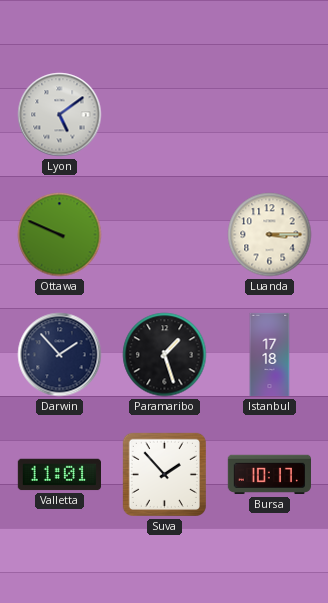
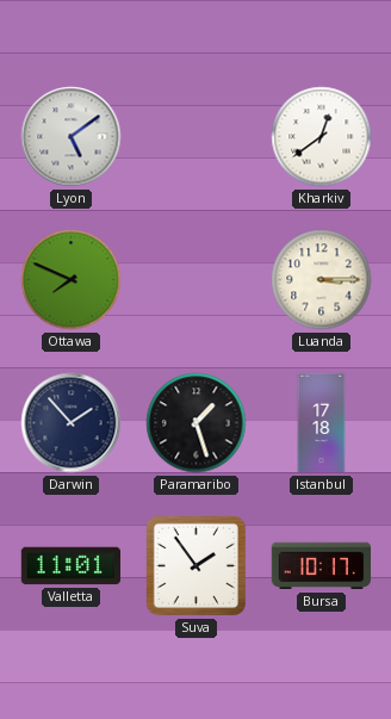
Kharkiv: none -> 12:39 (322, 137)
Ottawa: 9:49 -> 7:49 (72, 280)
Suva: 1:53 -> 1:54 (195, 565)
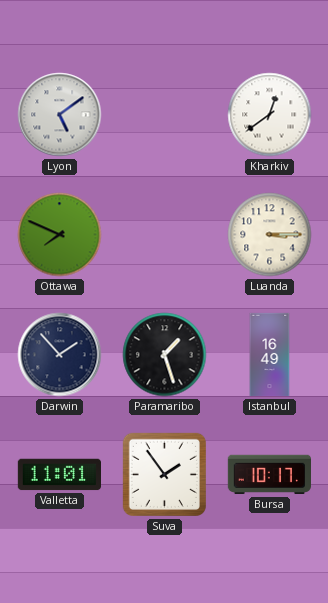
Istanbul: 17:18 -> 16:49 (270, 355)
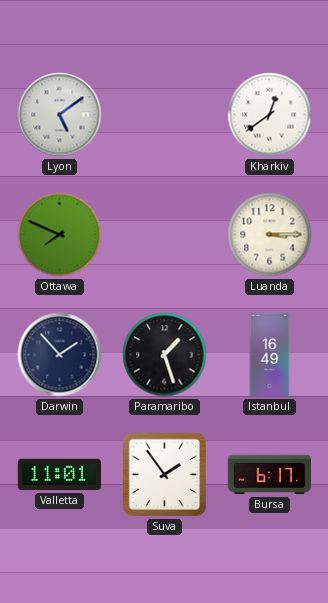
Bursa: 10:17 -> 6:17 (269, 475)
